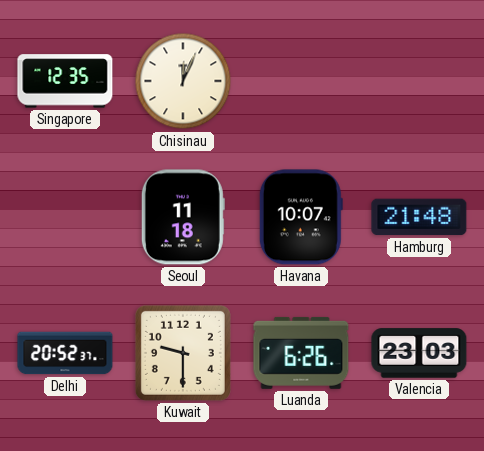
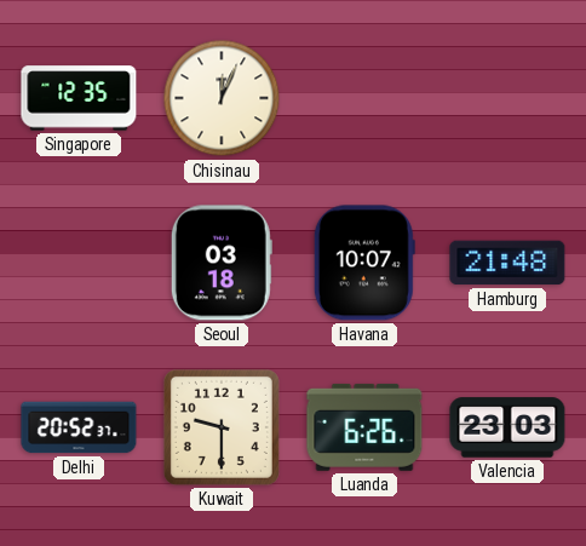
Seoul: 11:18 -> 03:18 (222, 263)
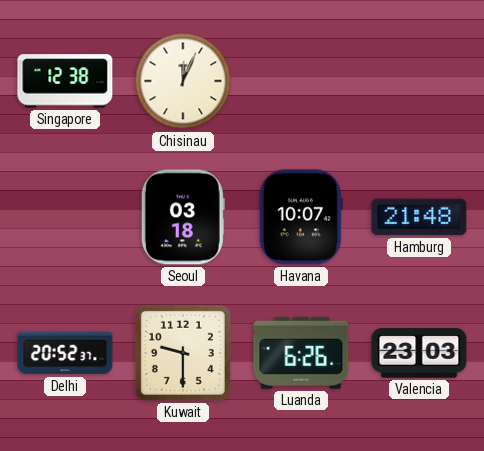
Singapore: 12:35 -> 12:38 (65, 81)
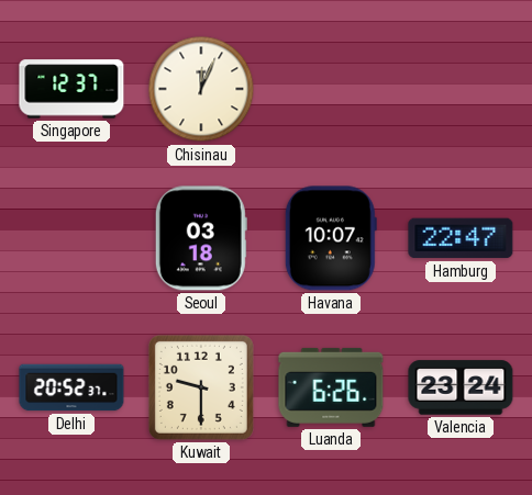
Singapore: 12:38 -> 12:37 (71, 89)
Hamburg: 21:48 -> 22:47 (461, 238)
Valencia: 23:03 -> 23:24 (461, 387)
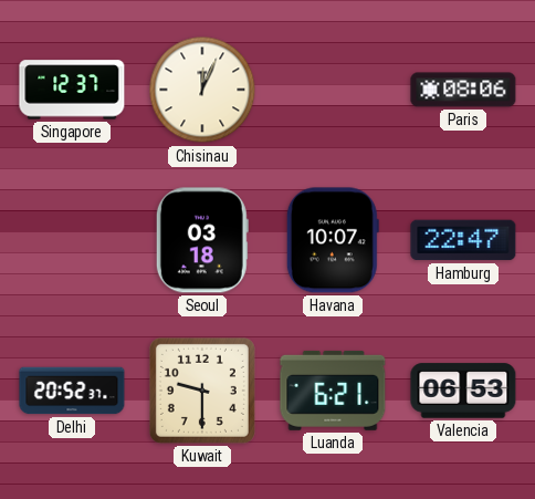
Paris: none -> 08:06 (463, 90)
Luanda: 6:26 -> 6:21 (333, 391)
Valencia: 23:24 -> 06:53 (463, 391)
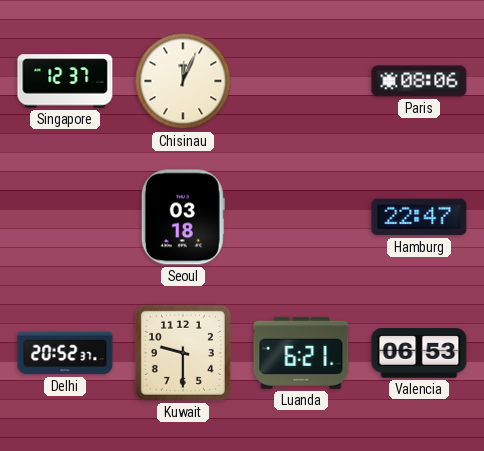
Havana: 10:07 -> none (333, 240)
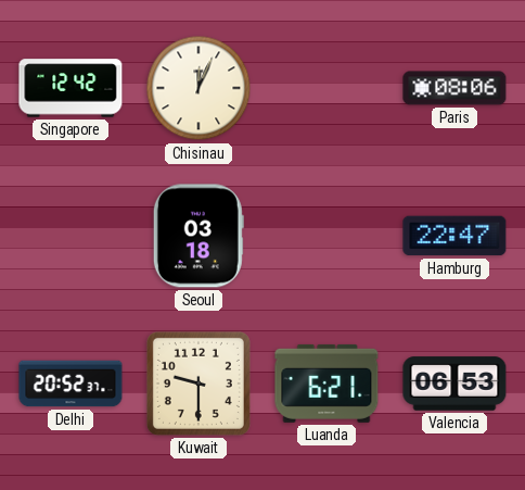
Singapore: 12:37 -> 12:42 (71, 88)
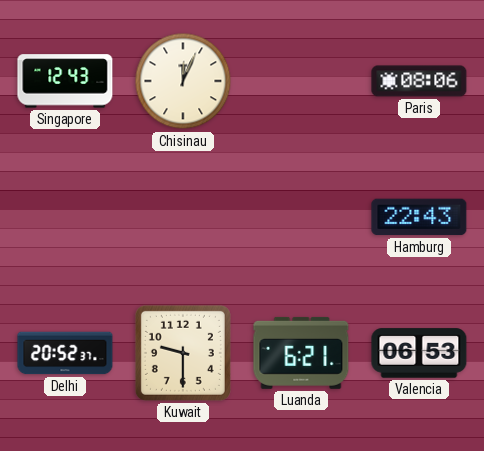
Singapore: 12:42 -> 12:43 (65, 81)
Seoul: 03:18 -> none (199, 236)
Hamburg: 22:47 -> 22:43 (419, 217)
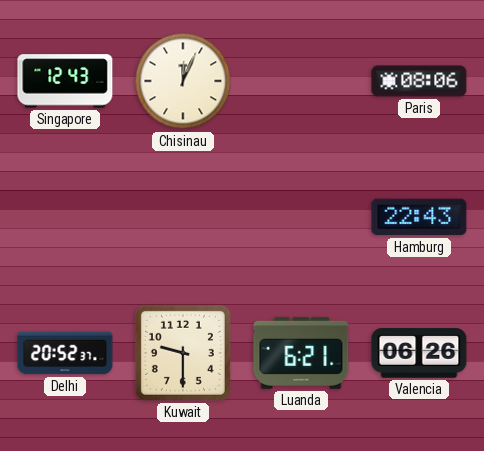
Valencia: 06:53 -> 06:26 (419, 353)
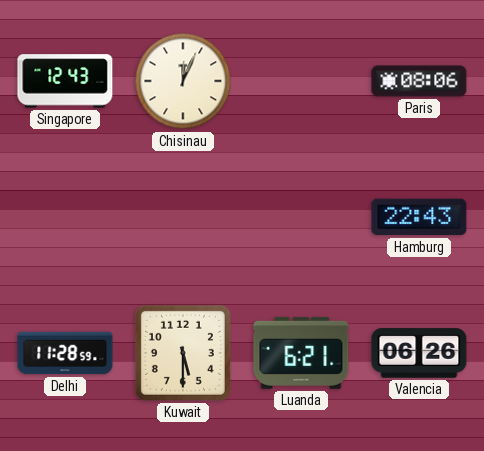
Delhi: 20:52 -> 11:28 (65, 353)
Kuwait: 9:30 -> 5:30 (183, 353)
